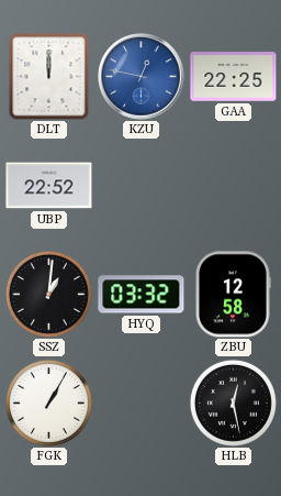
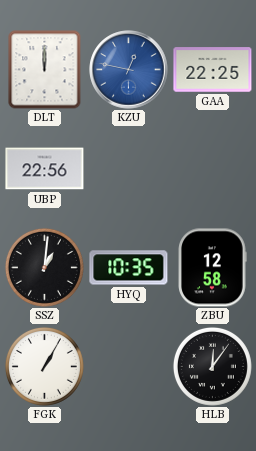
UBP: 22:52 -> 22:56 (45, 169)
HYQ: 03:32 -> 10:35 (129, 268)
HLB: 12:28 -> 12:06 (212, 366)
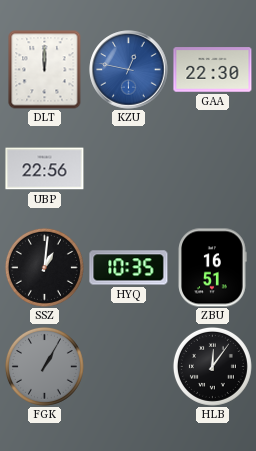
GAA: 22:25 -> 22:30 (213, 70)
ZBU: 12:58 -> 16:51 (212, 268)
FGK dial: white -> grey (44, 366)
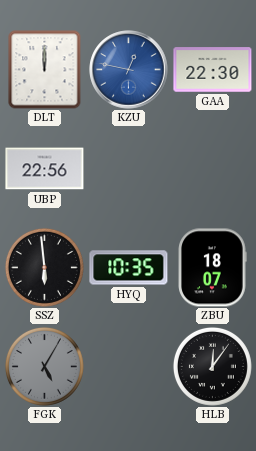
SSZ: 1:01 -> 5:59 (44, 267)
ZBU: 16:51 -> 18:07 (212, 268)
FGK: 1:05 -> 5:05 (44, 366)
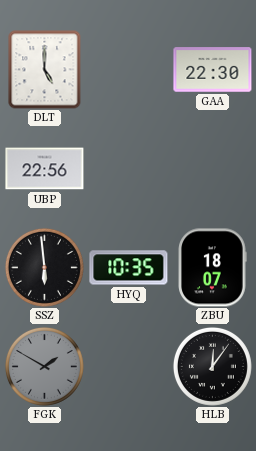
DLT: 12:00 -> 5:00 (45, 70)
KZU: 12:47 -> none (129, 70)
FGK: 5:05 -> 1:50 (44, 366)
